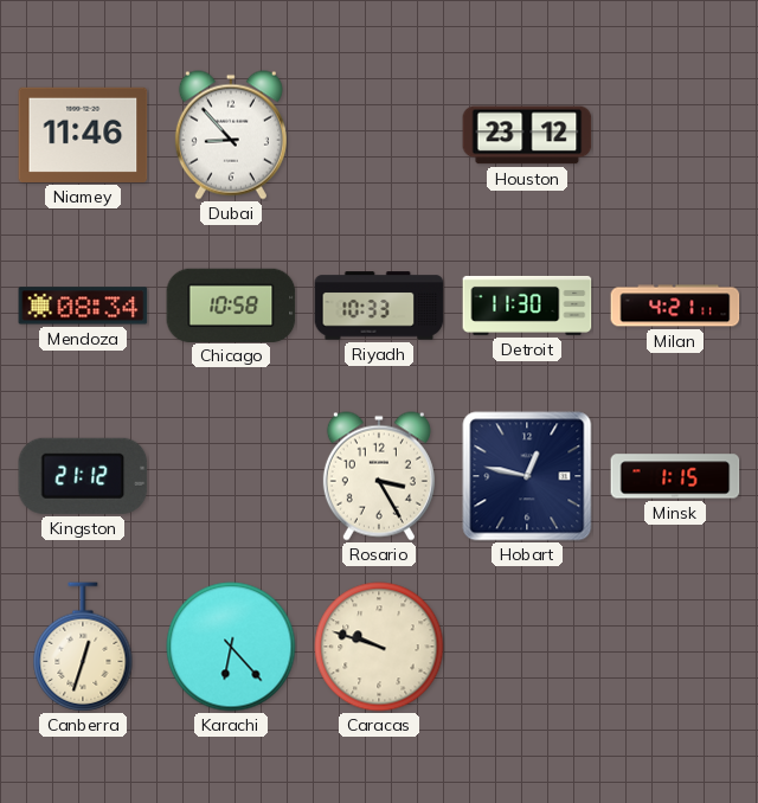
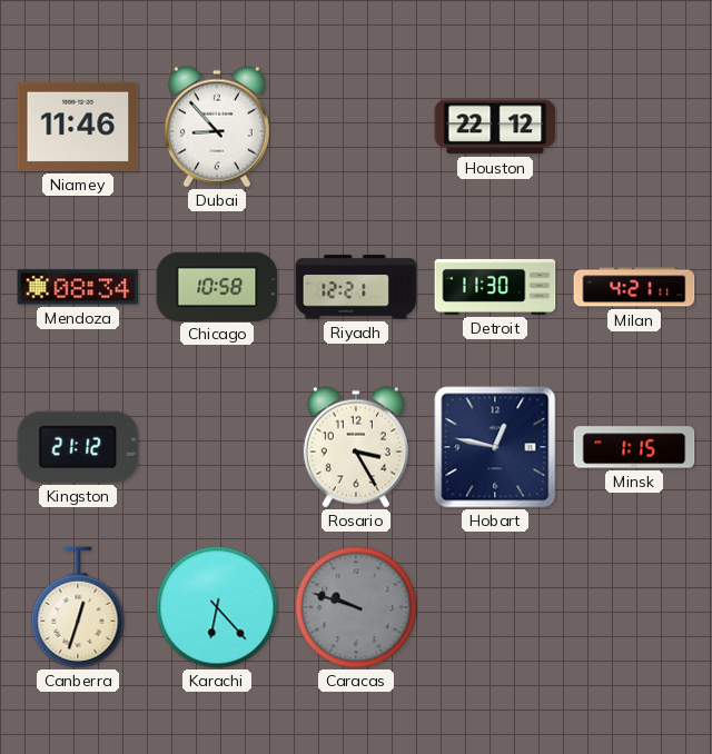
Houston: 23:12 -> 22:12 (495, 127)
Riyadh: 10:33 -> 12:21 (356, 287)
Caracas dial: cream -> grey (356, 607)
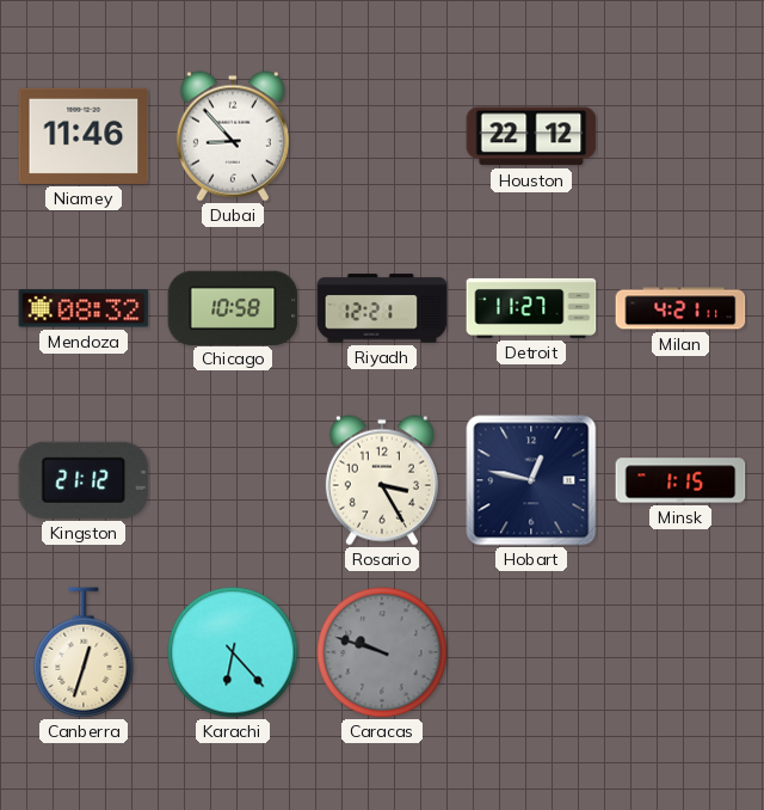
Mendoza: 08:34 -> 08:32 (84, 308)
Detroit: 11:30 -> 11:27 (531, 308)
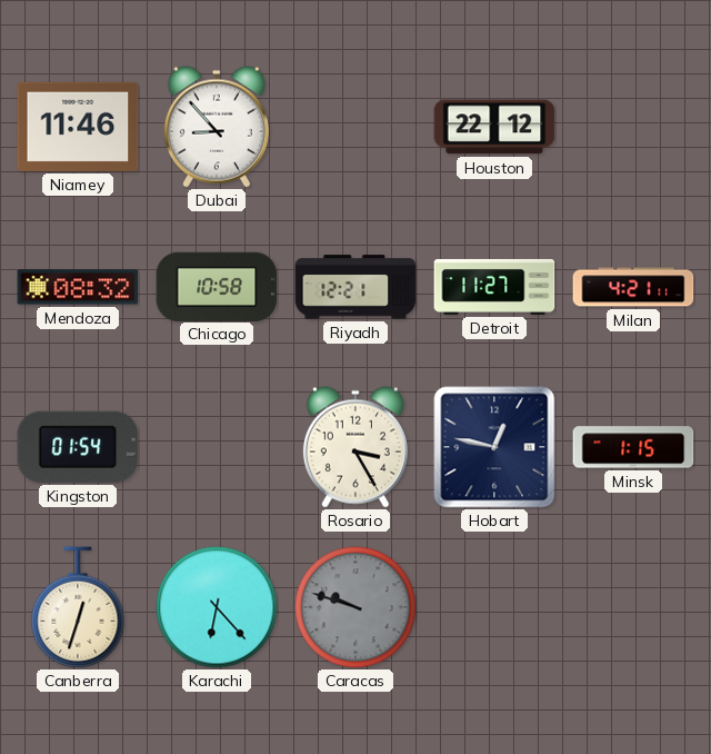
Kingston: 21:12 -> 01:54 (78, 447)
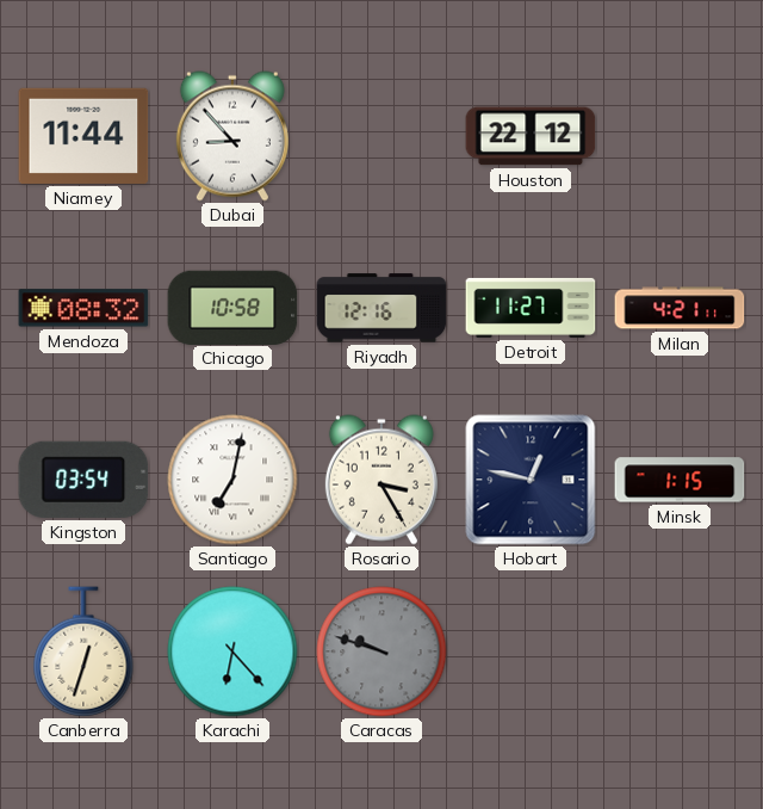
Niamey: 11:46 -> 11:44 (83, 136)
Riyadh: 12:21 -> 12:16 (381, 308)
Kingston: 01:54 -> 03:54 (83, 480)
Santiago: none -> 7:02 (232, 480)
